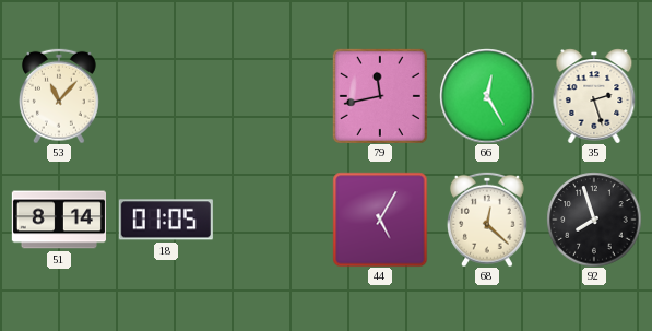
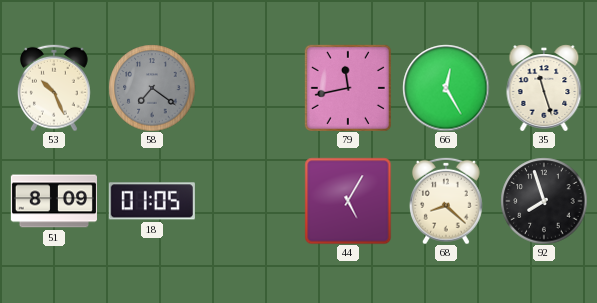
53: 11:07 -> 10:26 (55, 88)
58: none -> 7:21 (152, 88)
35: 2:27 -> 11:27 (544, 88)
51: 8:14 -> 8:09 (53, 201)
68: 12:22 -> 8:22 (447, 201)
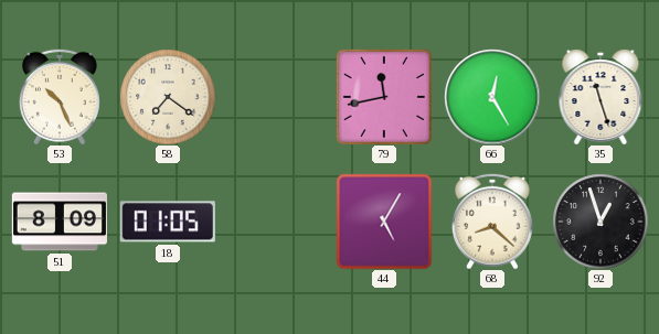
58 dial: grey -> cream (168, 97)
92: 7:57 -> 12:57 (600, 222)
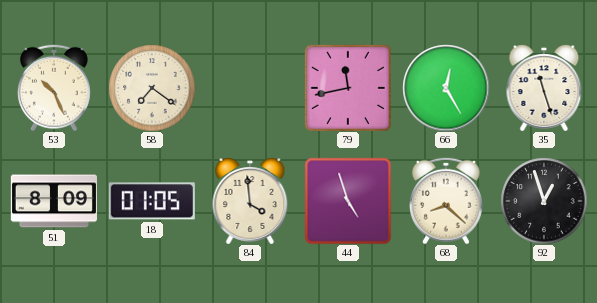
84: none -> 3:59 (250, 201)
44: 5:05 -> 4:57 (348, 201)
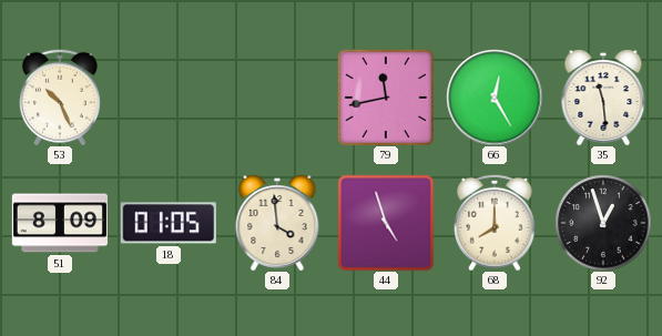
58: 7:21 -> none (152, 88)
35: 11:27 -> 11:29 (603, 98)
68: 8:22 -> 8:00 (496, 223)
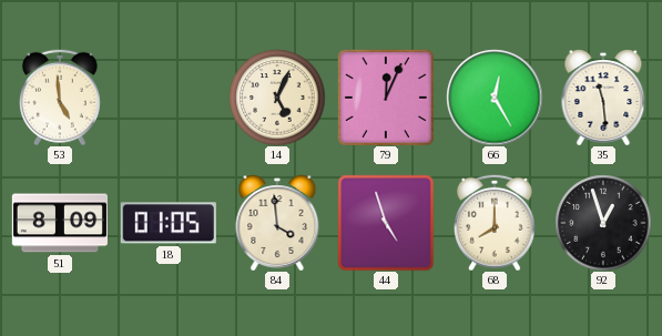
53: 10:26 -> 4:59 (61, 98)
14: none -> 5:04 (277, 98)
79: 11:43 -> 12:04 (386, 98)
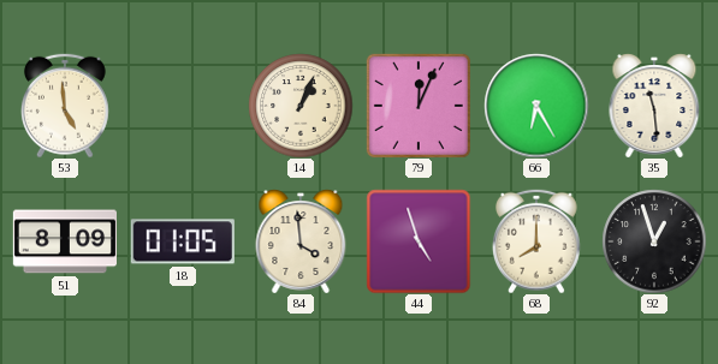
14: 5:04 -> 1:04 (301, 106)
66: 12:25 -> 6:25 (536, 106)
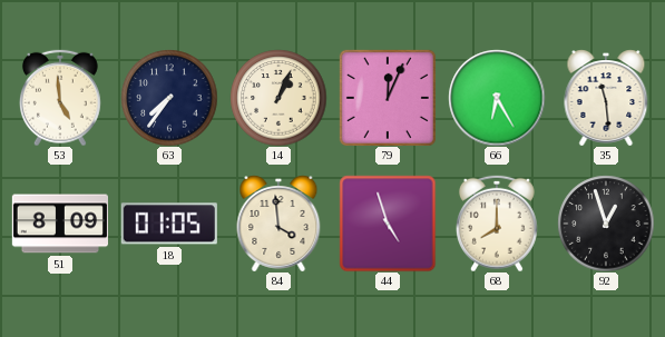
63: none -> 7:36 (169, 98)
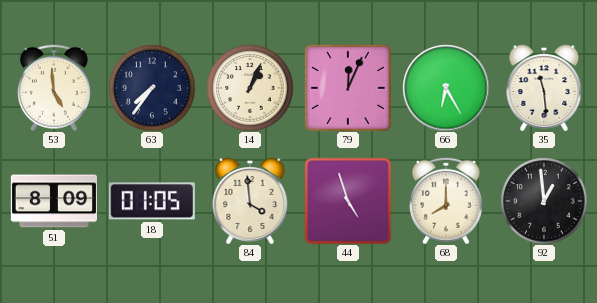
92: 12:57 -> 12:59 (544, 201)
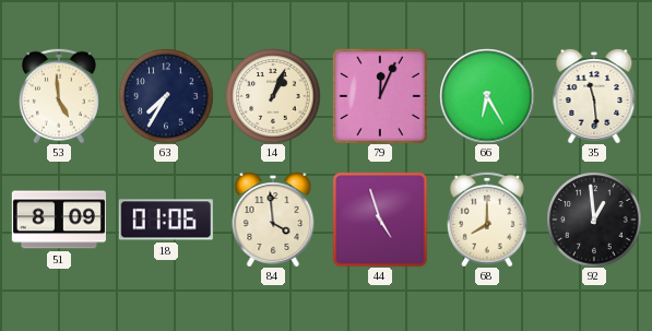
63: 7:36 -> 7:35 (166, 96)
18: 01:05 -> 01:06 (166, 220)
